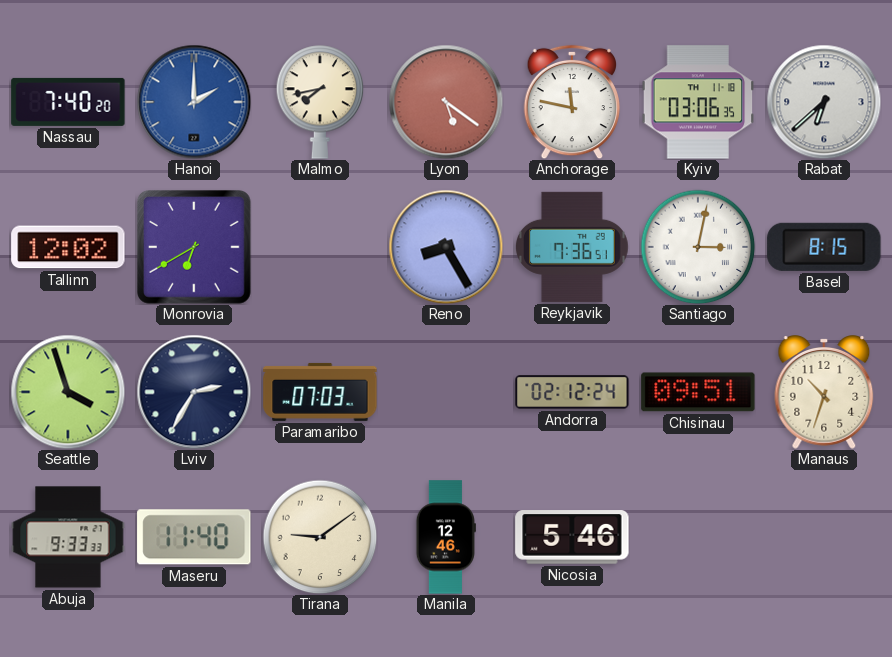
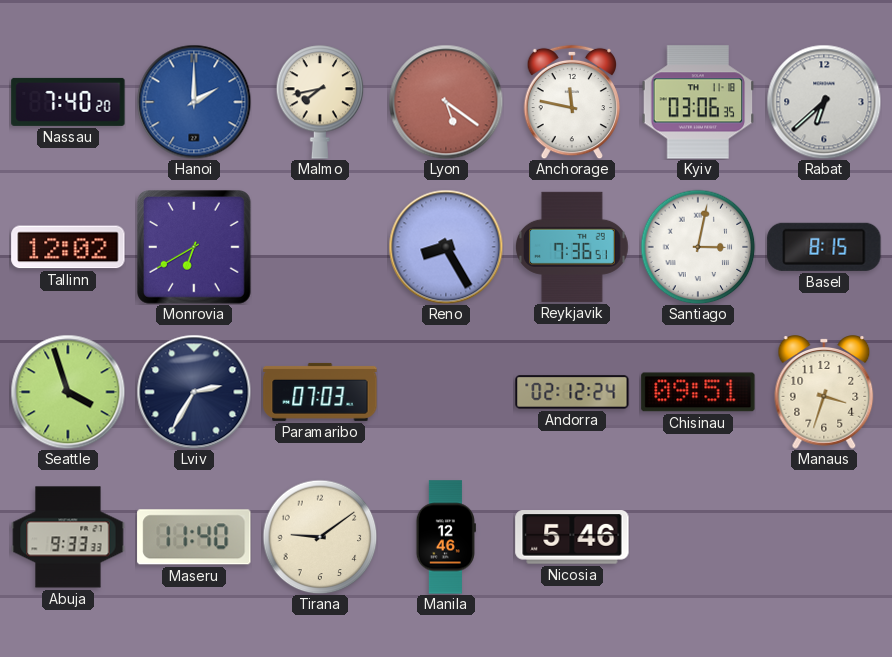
Manaus: 10:33 -> 3:33 (824, 392)
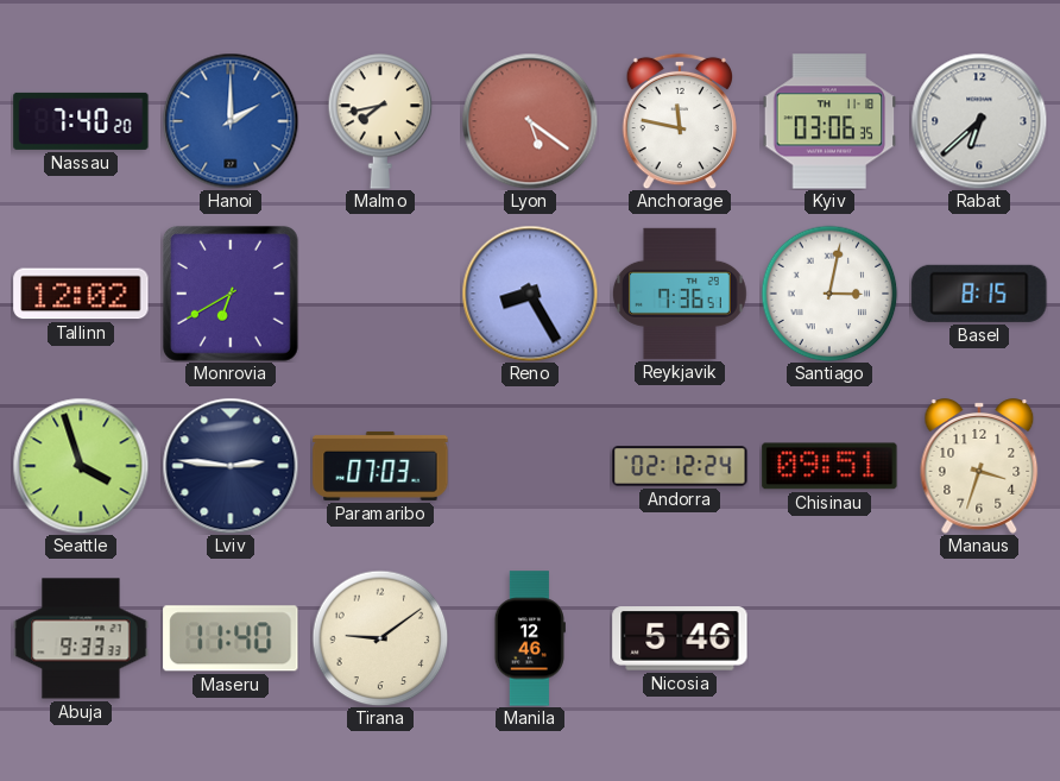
Lviv: 2:35 -> 2:46 (231, 466)
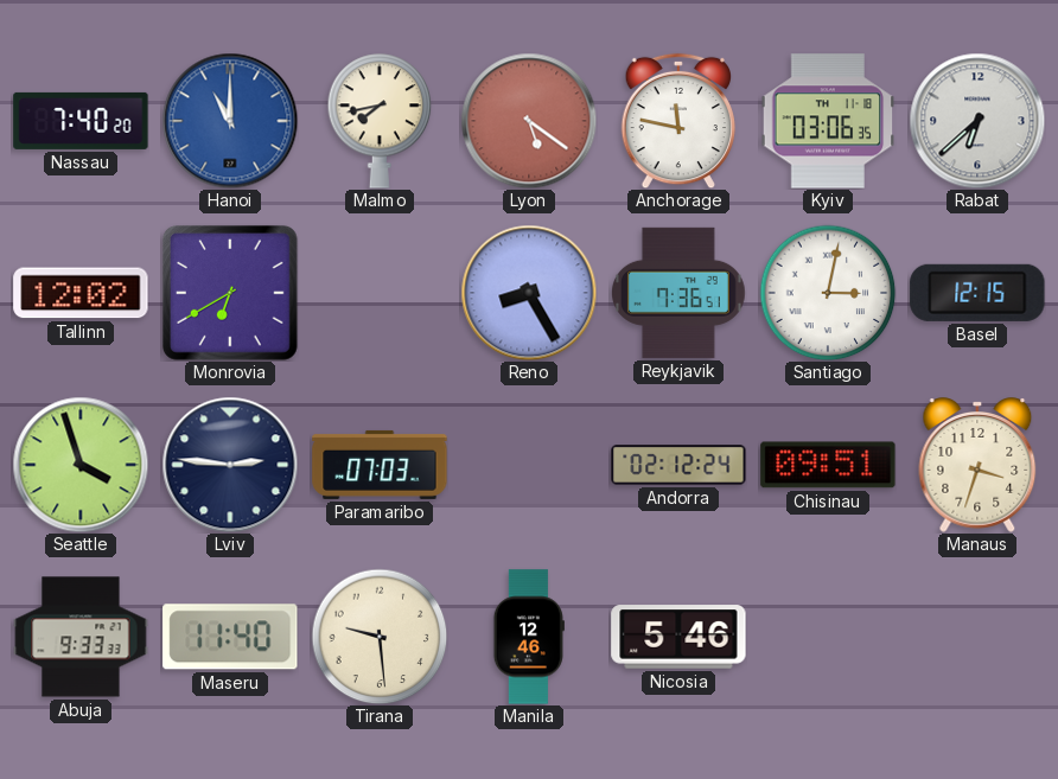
Hanoi: 2:00 -> 11:00 (230, 121)
Basel: 8:15 -> 12:15 (977, 293)
Tirana: 9:09 -> 9:29 (380, 637)
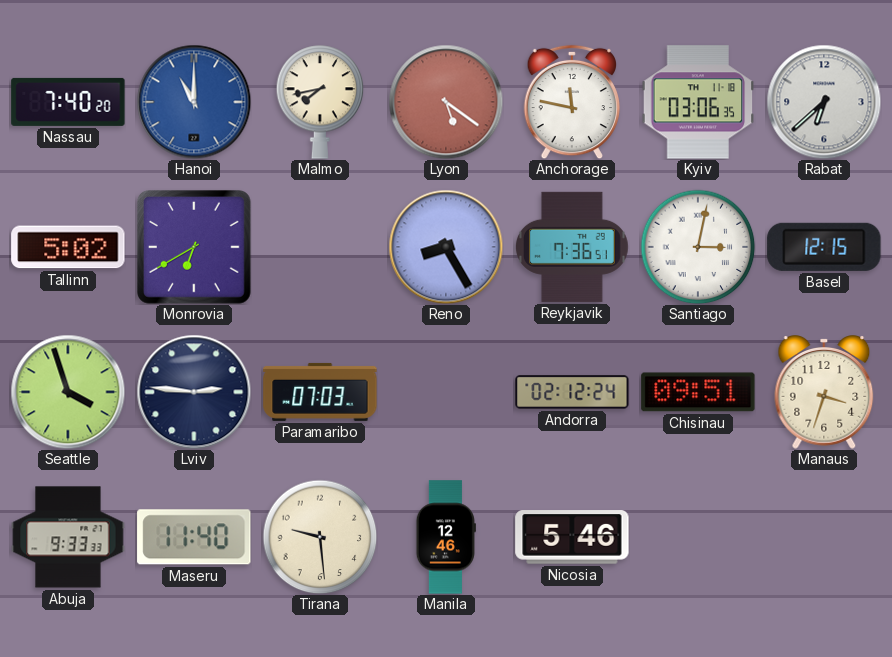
Tallinn: 12:02 -> 5:02 (68, 247)
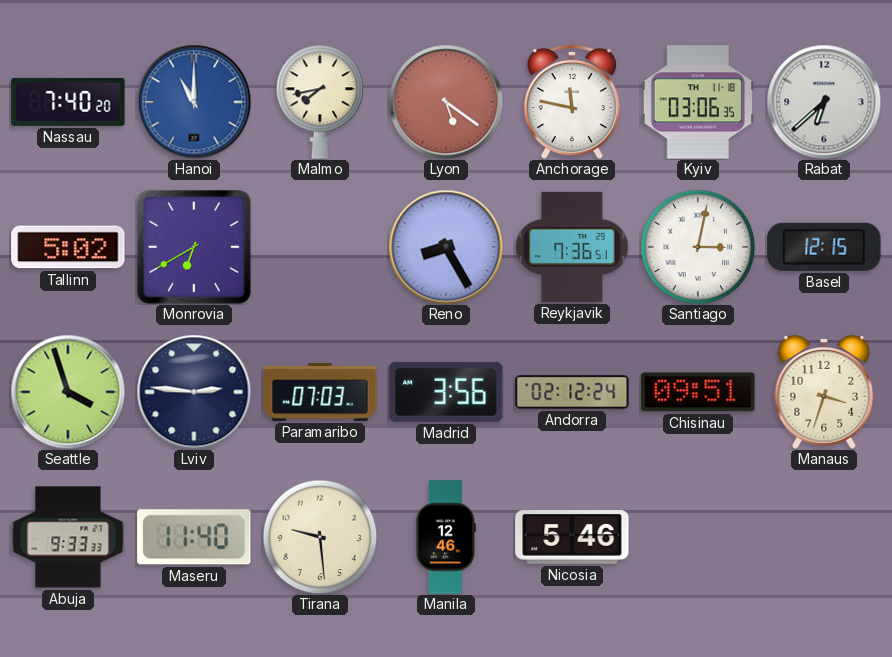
Madrid: none -> 3:56 (446, 392)
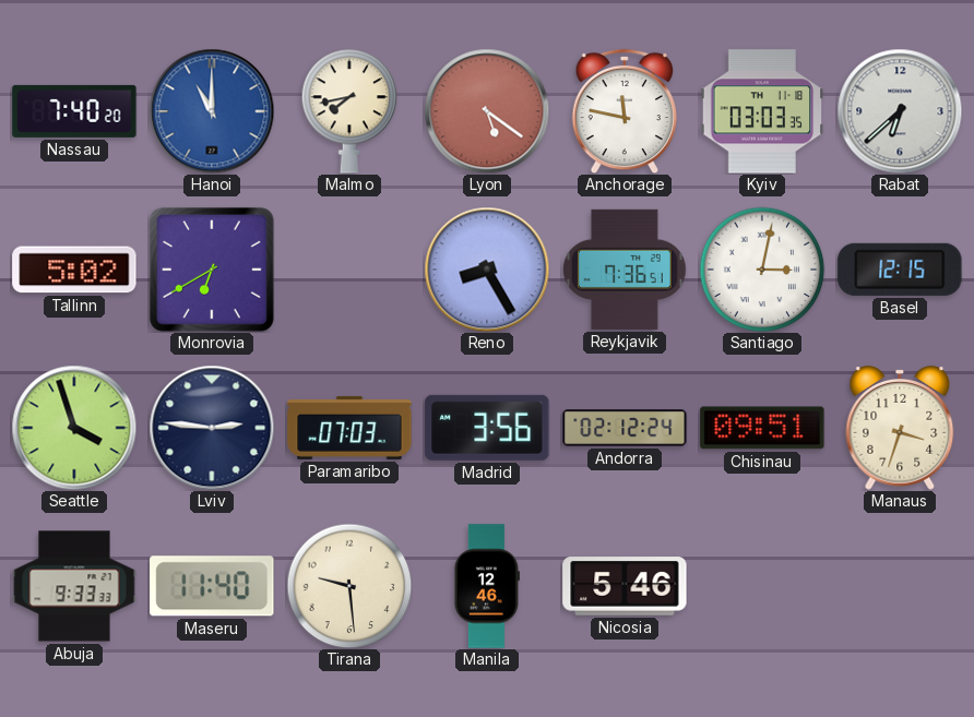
Kyiv: 03:06 -> 03:03 (762, 111)
